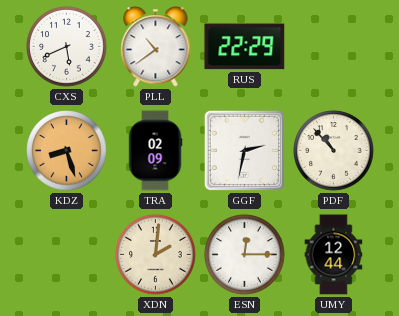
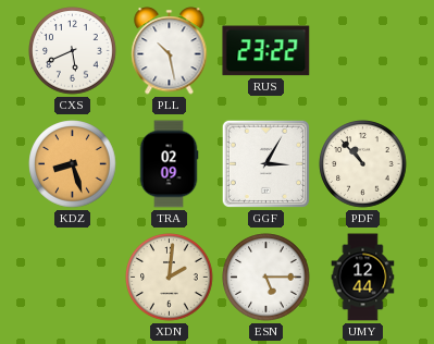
PLL: 10:39 -> 10:28 (170, 51)
RUS: 22:29 -> 23:22 (266, 51)
GGF: 2:32 -> 3:05 (265, 163)
ESN: 12:15 -> 5:15 (266, 278)
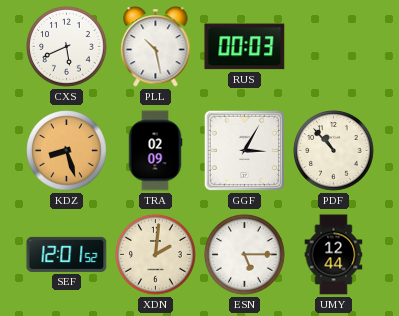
RUS: 23:22 -> 00:03 (245, 47)
SEF: none -> 12:01 (67, 254)
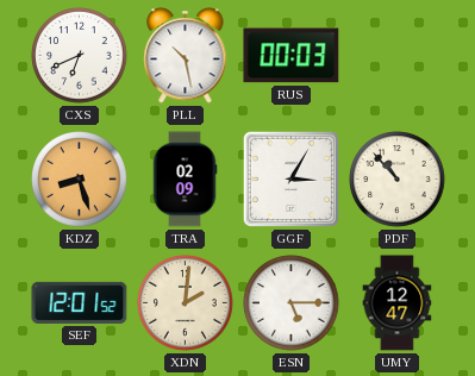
CXS: 5:41 -> 6:41 (80, 56)
UMY: 12:44 -> 12:47 (398, 303)
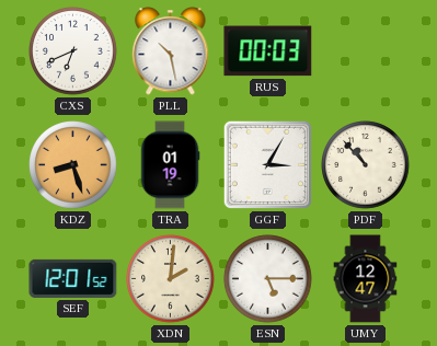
TRA: 02:09 -> 01:19 (170, 165)
